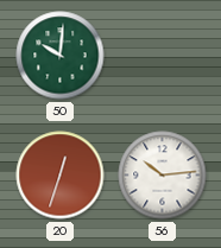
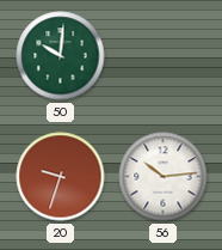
20: 12:33 -> 9:33 (61, 177)
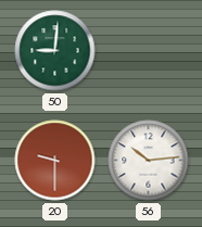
50: 10:01 -> 9:01 (55, 51)
20: 9:33 -> 9:30 (55, 161)
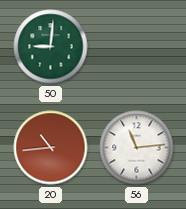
20: 9:30 -> 10:44 (51, 148)
56: 10:14 -> 11:14 (137, 148)
